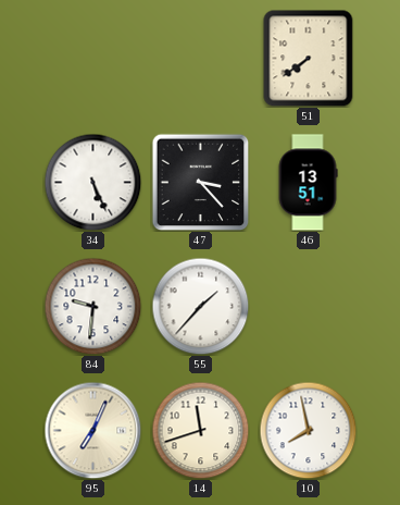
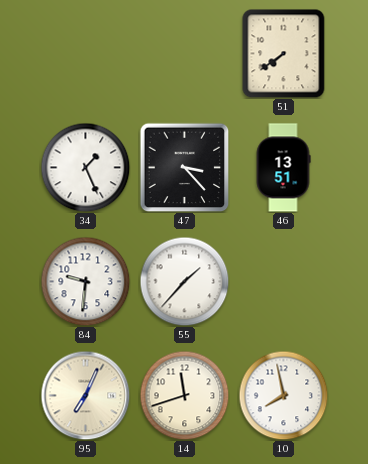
34: 5:26 -> 1:26 (85, 167)
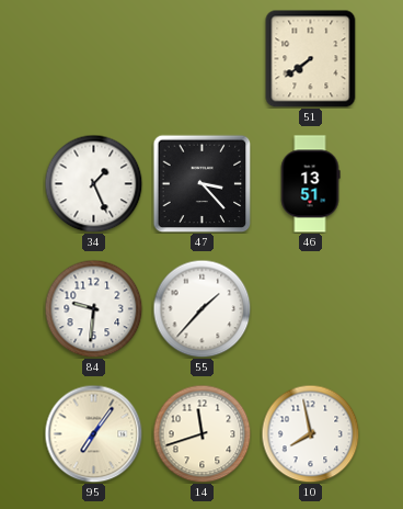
95: 7:04 -> 7:06 (93, 433)
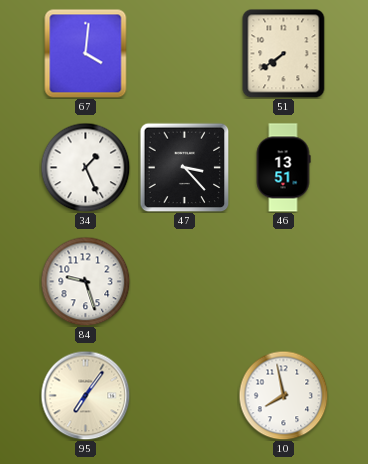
67: none -> 4:01 (86, 53)
84: 9:31 -> 9:27 (85, 281)
55: 1:37 -> none (201, 308)
14: 11:42 -> none (201, 433)
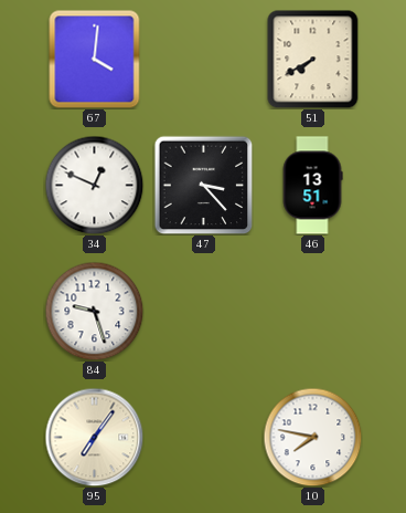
51: 7:39 -> 7:40 (313, 59)
34: 1:26 -> 12:49 (94, 185)
10: 7:58 -> 7:47 (312, 437)
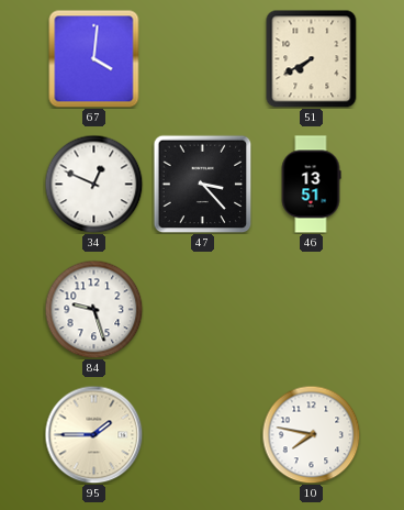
95: 7:06 -> 1:45 (93, 434)
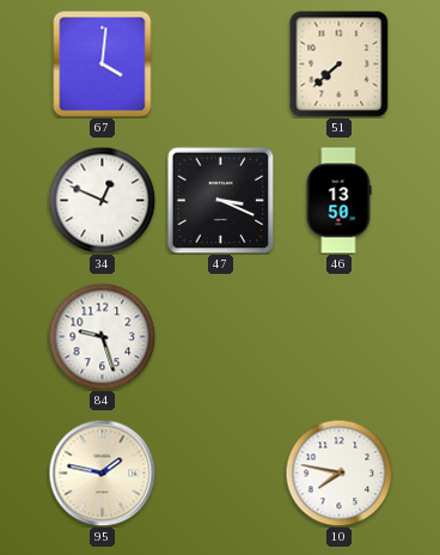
51: 7:40 -> 7:38 (340, 63)
47: 3:23 -> 3:19 (220, 200)
46: 13:51 -> 13:50 (338, 201)
95: 1:45 -> 1:47 (102, 472)
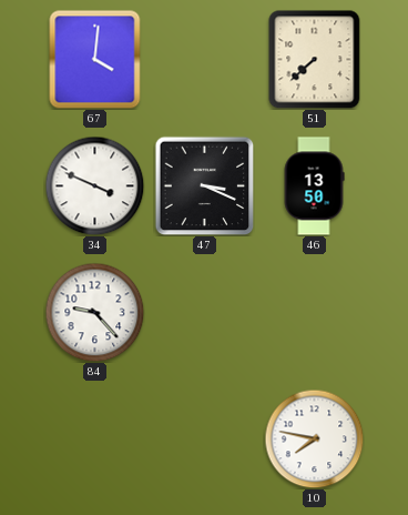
34: 12:49 -> 3:49 (94, 185)
84: 9:27 -> 9:23 (94, 312)
95: 1:47 -> none (102, 472)
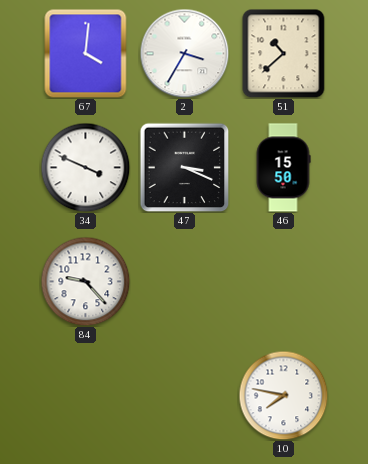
2: none -> 3:35 (184, 53)
51: 7:38 -> 10:38 (284, 53)
46: 13:50 -> 15:50 (283, 168)
